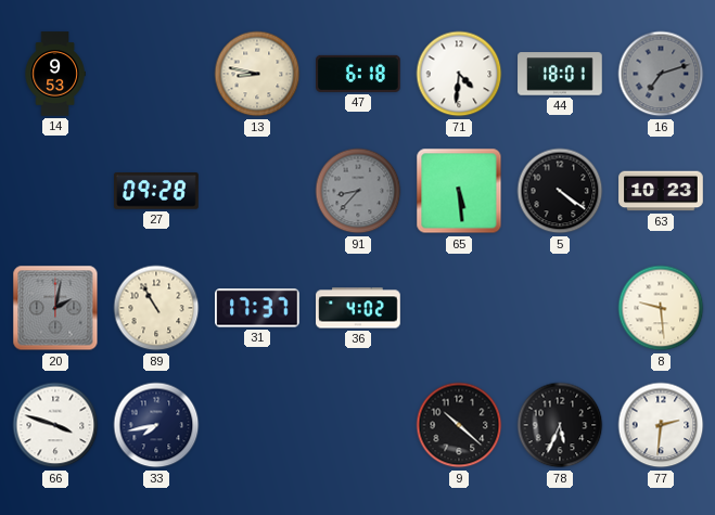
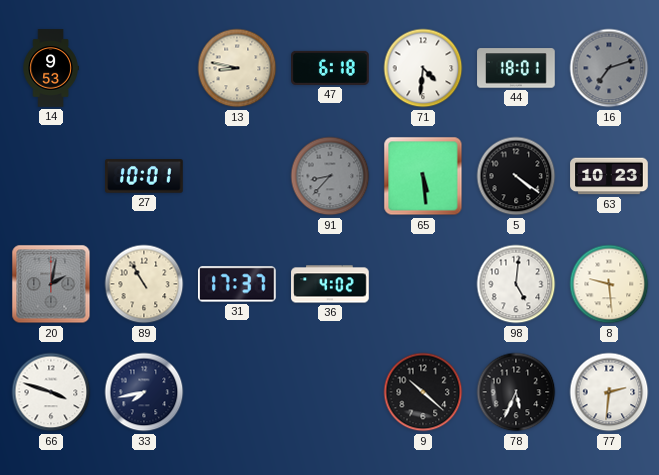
27: 09:28 -> 10:01 (144, 176)
98: none -> 5:01 (516, 284)
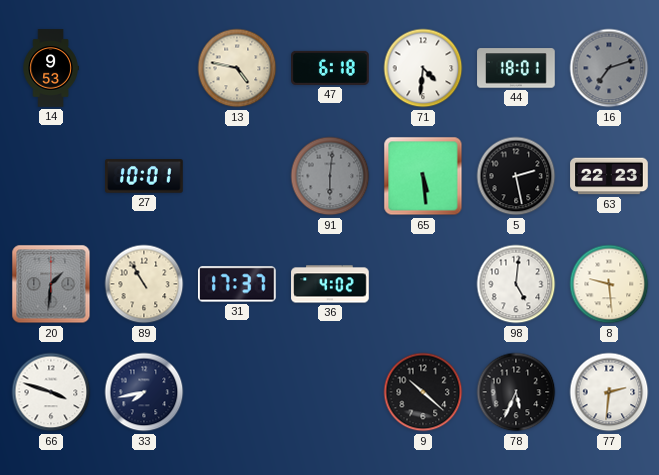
13: 8:47 -> 4:47 (237, 68)
91: 8:37 -> 6:01 (330, 176)
5: 4:21 -> 2:28 (516, 176)
63: 10:23 -> 22:23 (609, 176)
20: 2:02 -> 1:31 (51, 284)
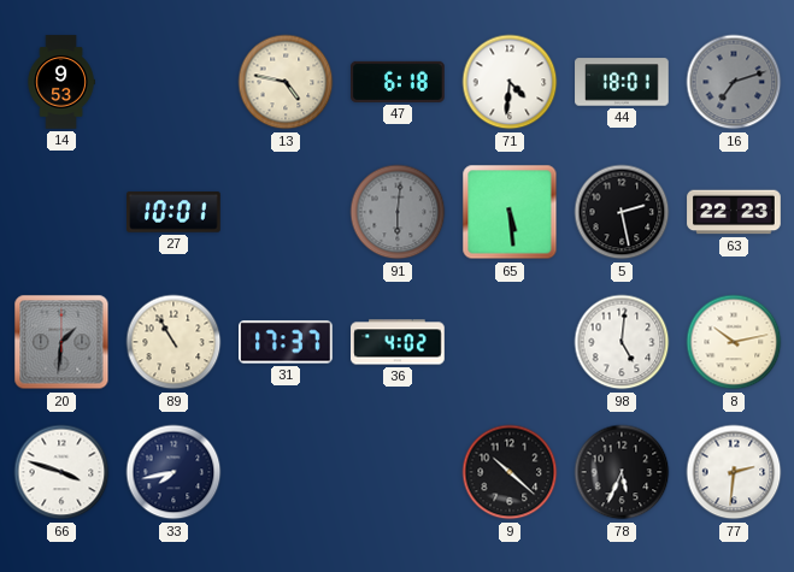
8: 9:29 -> 10:13 (734, 342)
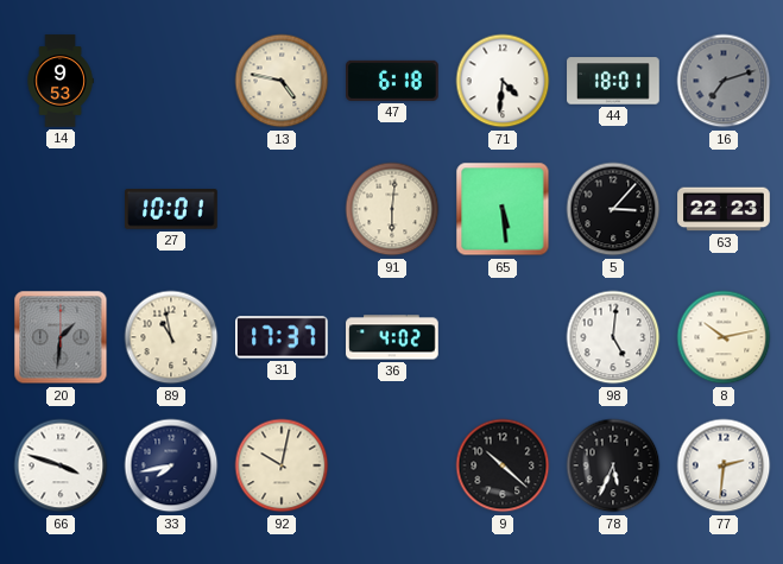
91 dial: grey -> cream (392, 209)
5: 2:28 -> 3:07 (613, 209)
89: 10:55 -> 10:58 (171, 337)
92: none -> 10:02 (282, 465)
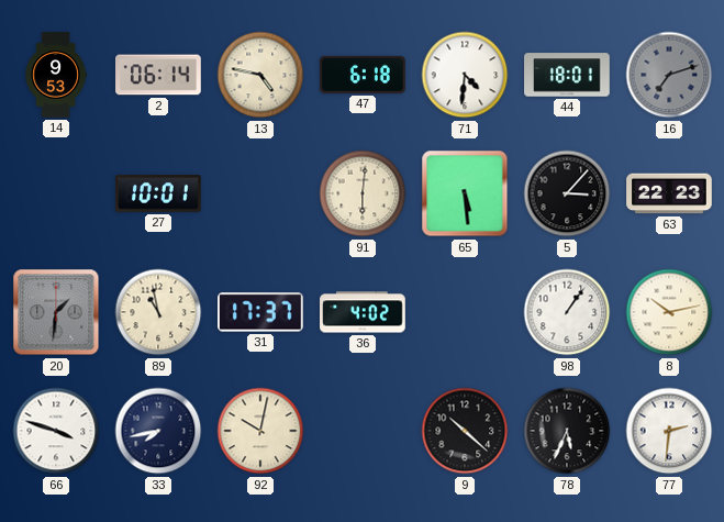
2: none -> 06:14 (158, 75)
98: 5:01 -> 1:06 (567, 312)
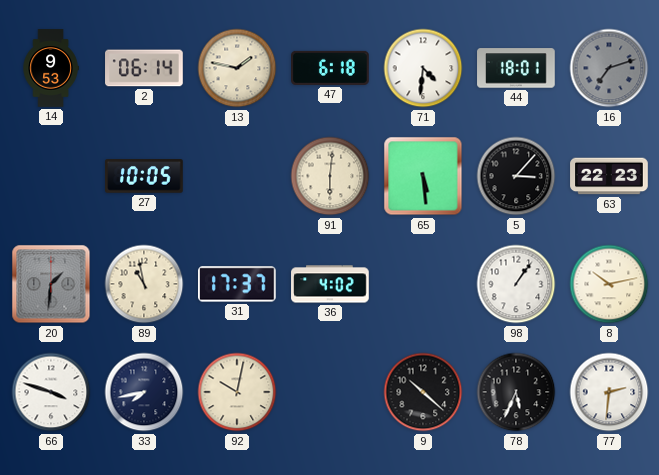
13: 4:47 -> 1:47 (237, 68)
27: 10:01 -> 10:05 (144, 176)
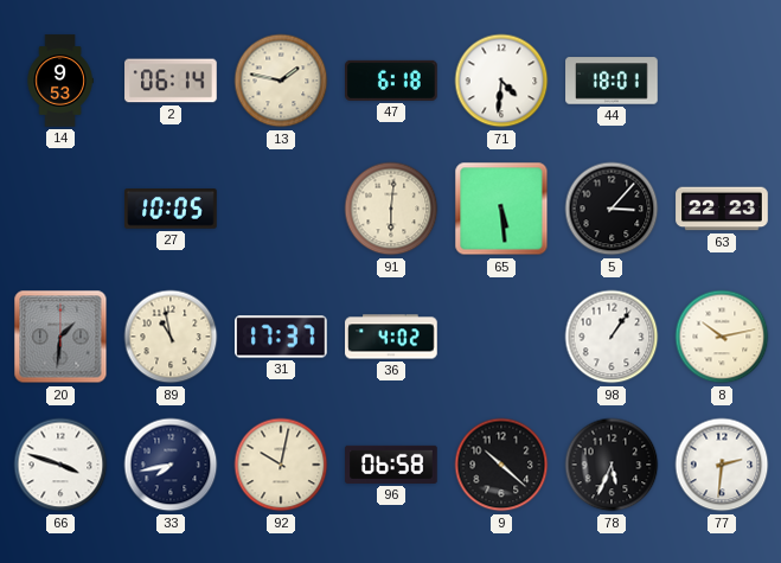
16: 7:12 -> none (609, 68)
96: none -> 06:58 (391, 465)
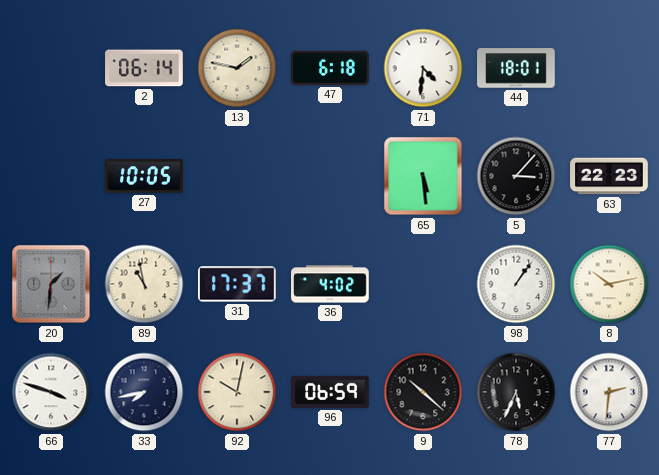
14: 9:53 -> none (60, 81)
91: 6:01 -> none (391, 209)
96: 06:58 -> 06:59 (330, 392)
